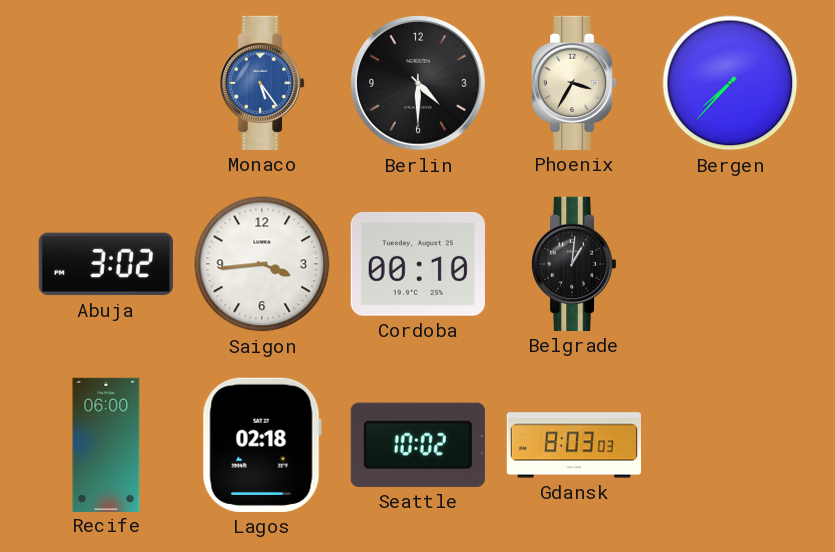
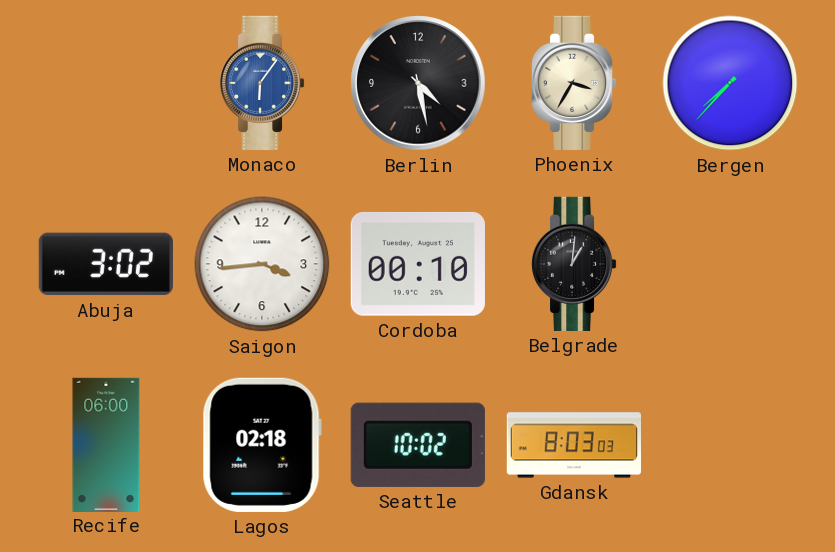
Monaco: 5:24 -> 6:06 (262, 83)
Berlin: 4:30 -> 4:28 (418, 83)
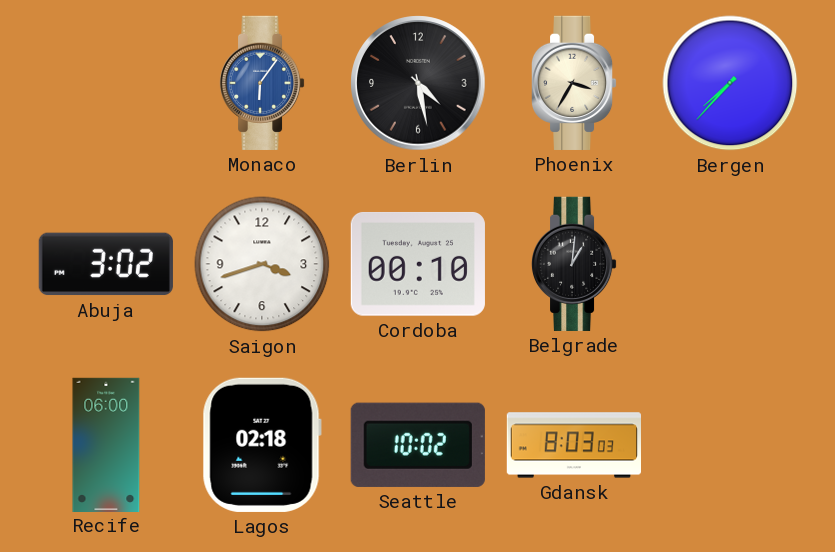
Saigon: 3:44 -> 3:42 (262, 264)
